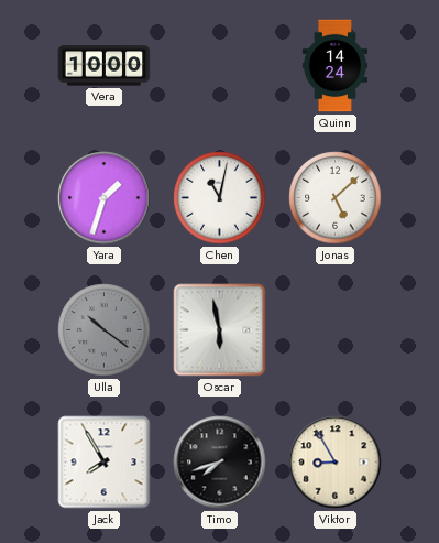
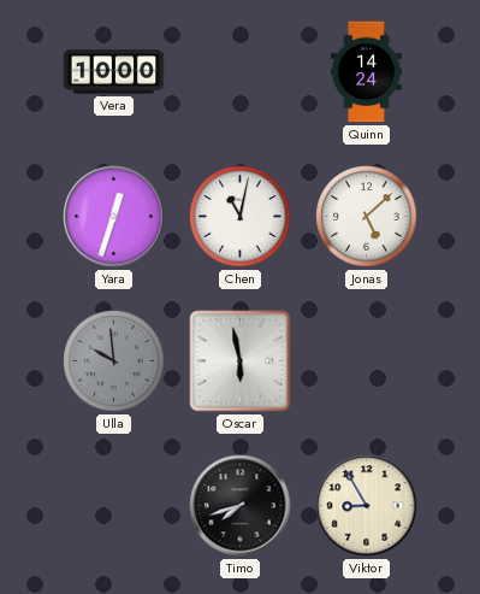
Yara: 1:33 -> 12:33 (114, 217)
Ulla: 10:21 -> 9:59 (114, 361)
Jack: 7:55 -> none (105, 463)
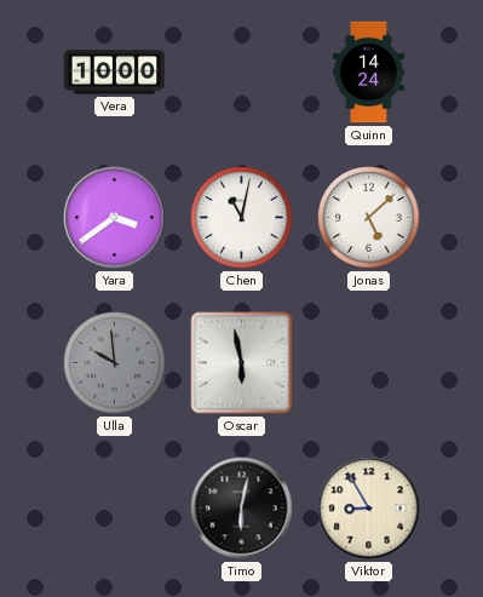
Yara: 12:33 -> 3:39 (115, 218)
Timo: 7:42 -> 6:02 (242, 509)
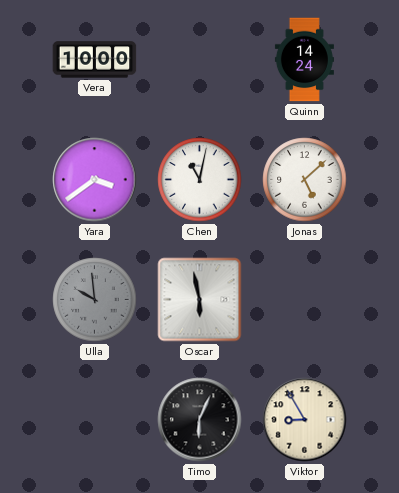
Timo: 6:02 -> 6:04 (200, 420)
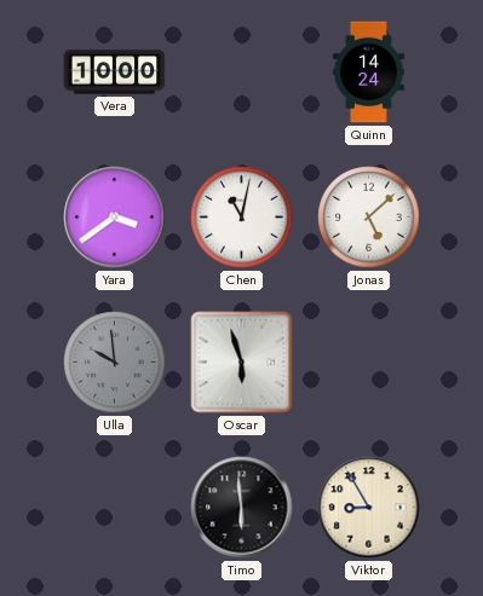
Oscar: 5:58 -> 5:57 (242, 363)
Timo: 6:04 -> 5:59 (242, 508)
